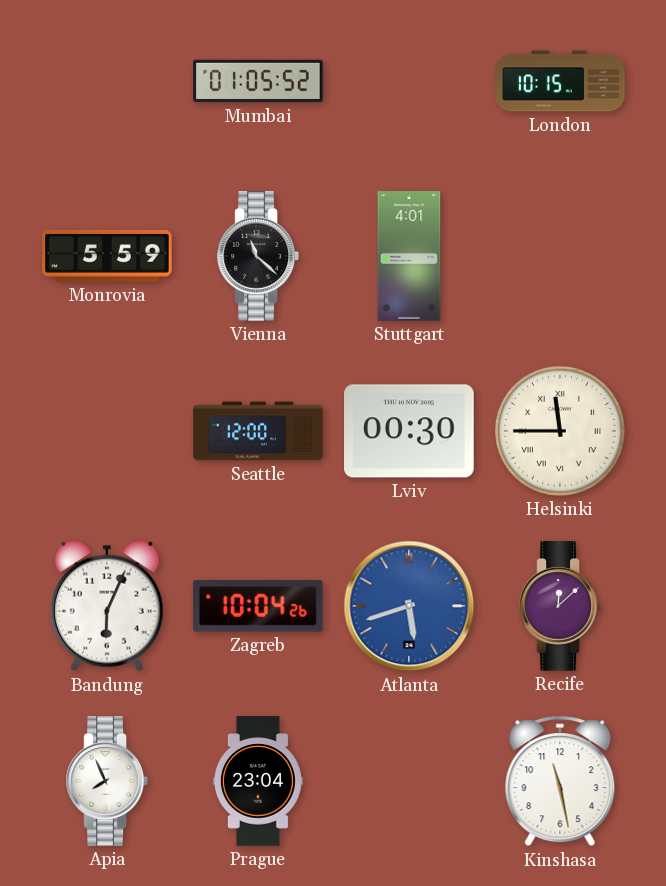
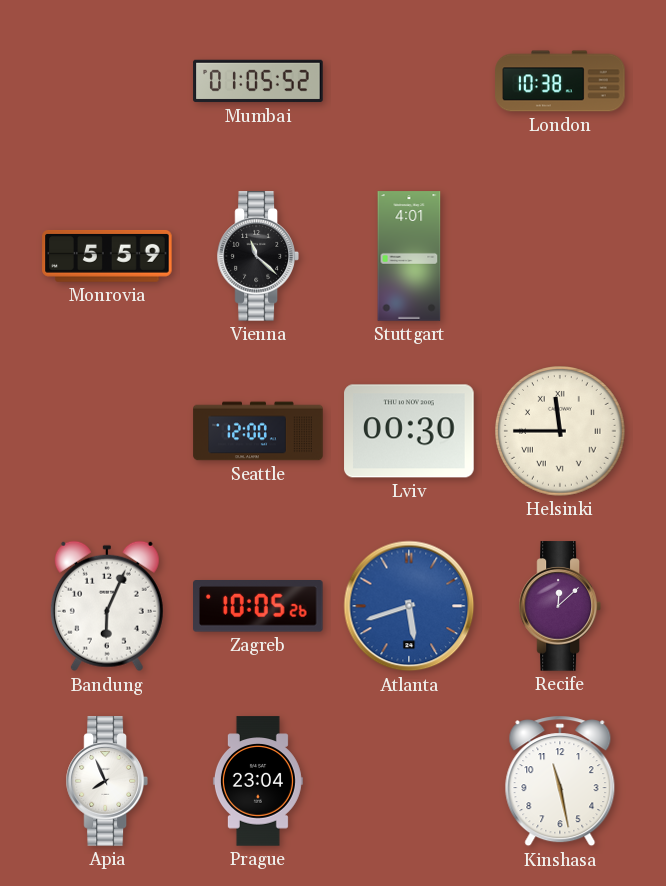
London: 10:15 -> 10:38 (560, 81)
Zagreb: 10:04 -> 10:05 (259, 607)
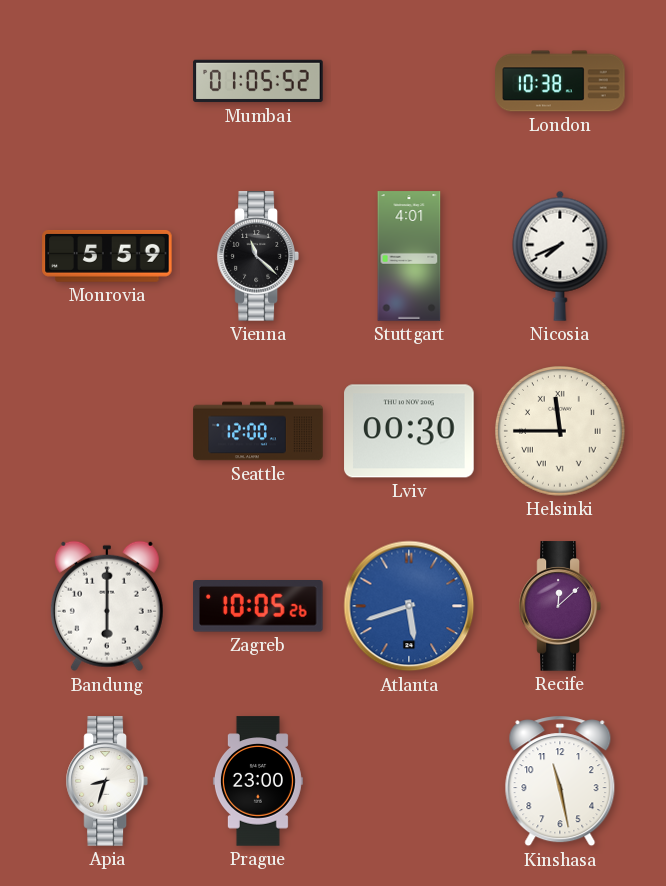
Nicosia: none -> 7:41 (560, 256)
Bandung: 6:04 -> 6:00 (107, 606)
Apia: 7:56 -> 8:33 (107, 781)
Prague: 23:04 -> 23:00 (258, 781)
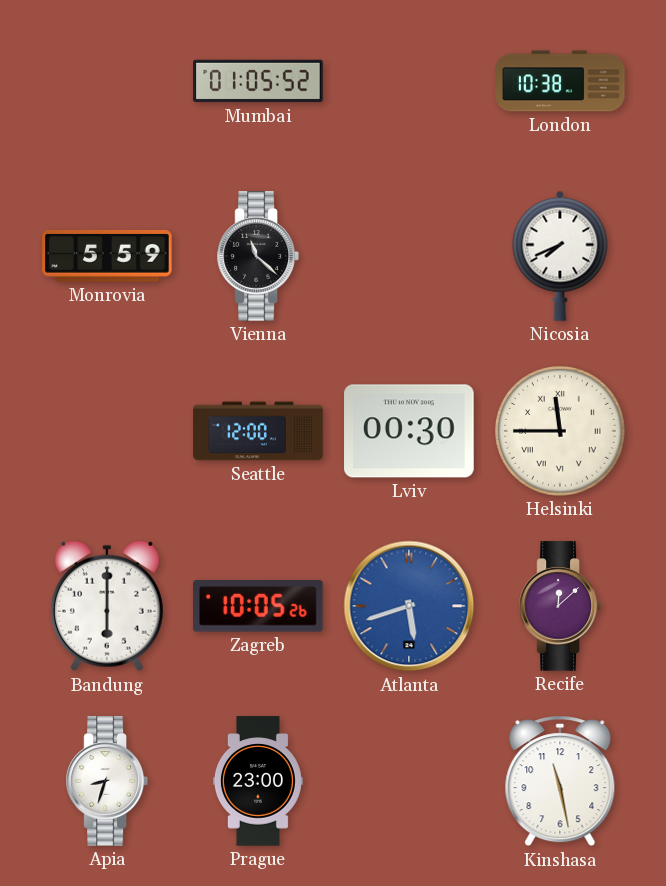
Stuttgart: 4:01 -> none (409, 256)
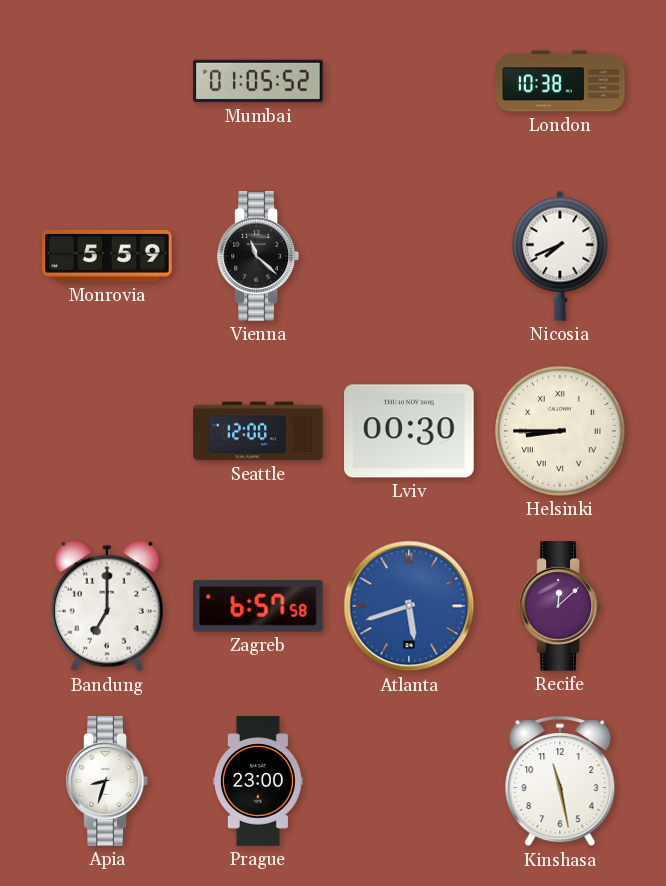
Helsinki: 11:45 -> 8:45 (561, 432)
Bandung: 6:00 -> 7:00 (107, 606)
Zagreb: 10:05 -> 6:57 (259, 607)
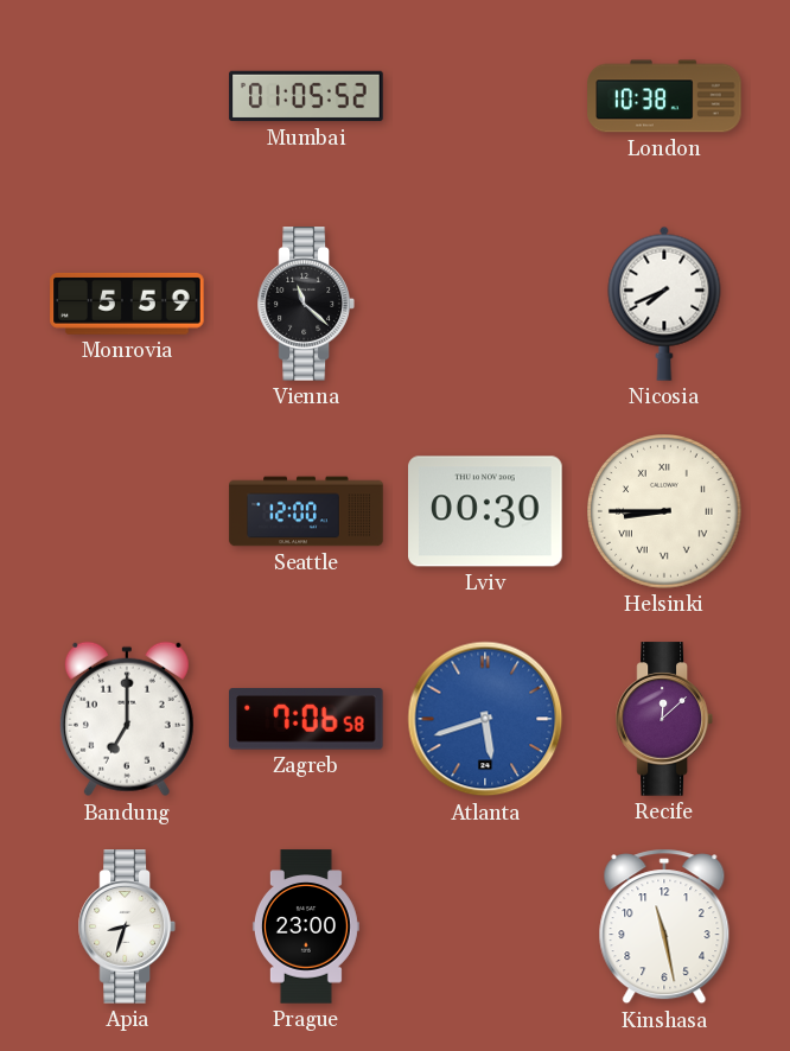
Zagreb: 6:57 -> 7:06 (307, 720)
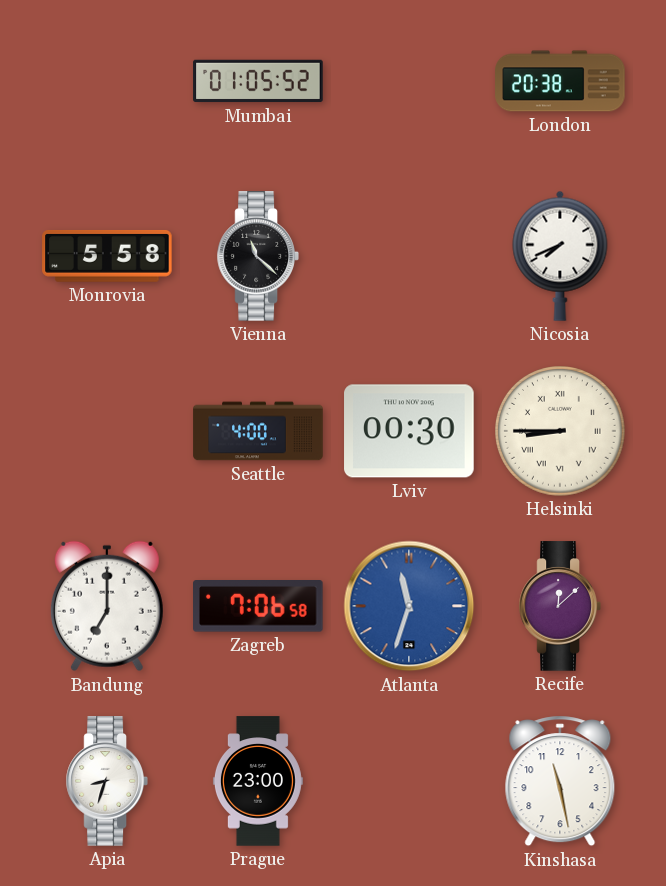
London: 10:38 -> 20:38 (560, 81)
Monrovia: 5:59 -> 5:58 (107, 256)
Seattle: 12:00 -> 4:00 (258, 431)
Atlanta: 5:42 -> 11:33 (409, 606)
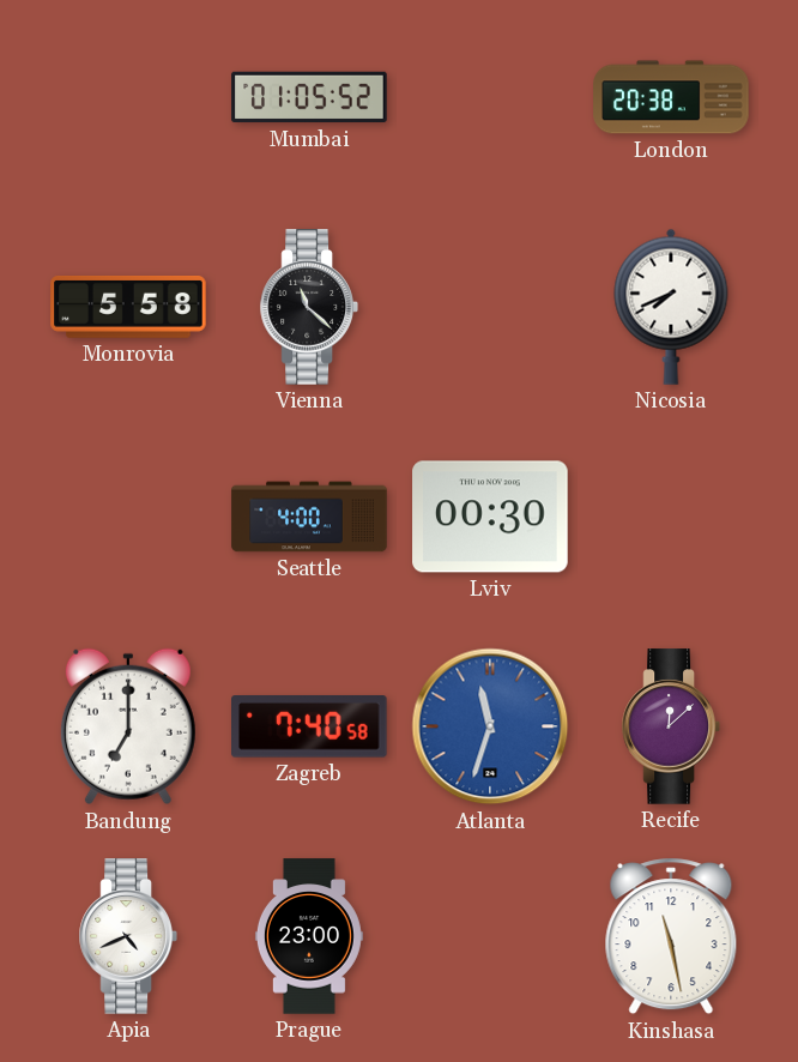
Helsinki: 8:45 -> none (561, 432)
Zagreb: 7:06 -> 7:40 (310, 728)
Apia: 8:33 -> 4:41 (128, 936)
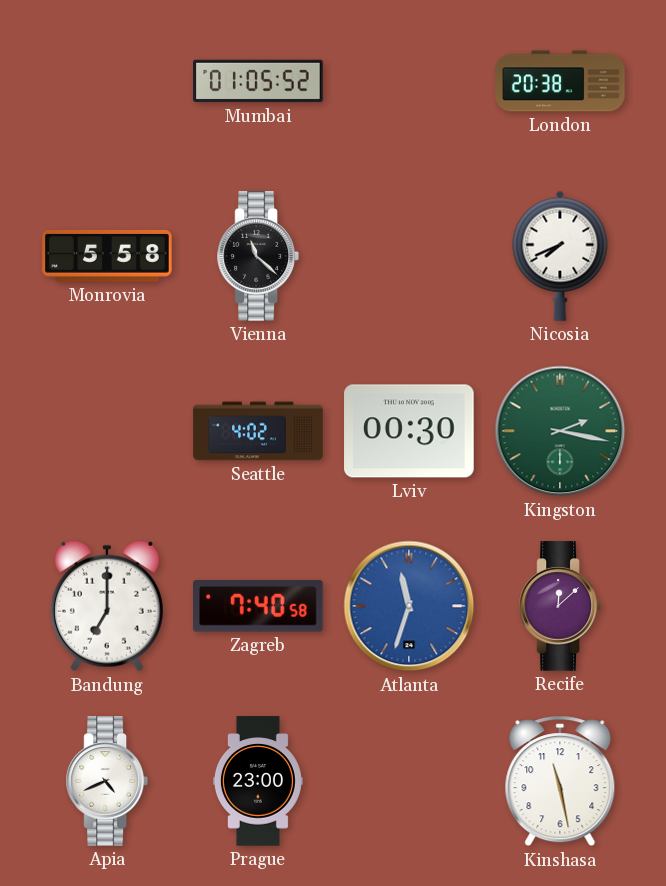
Seattle: 4:00 -> 4:02 (258, 431)
Kingston: none -> 2:17 (560, 431)
